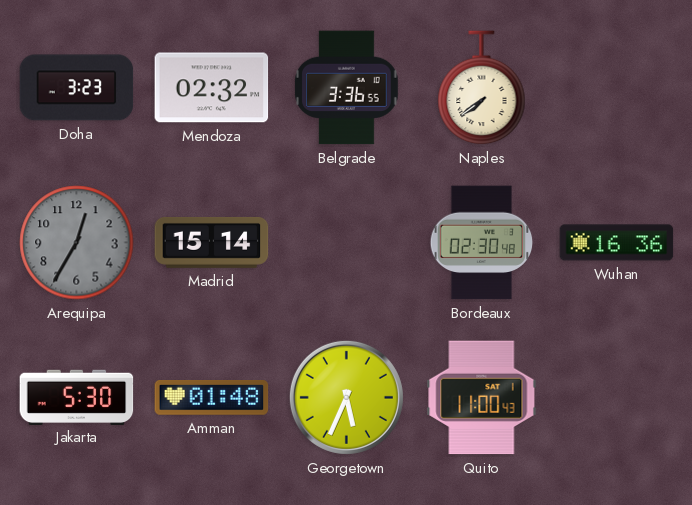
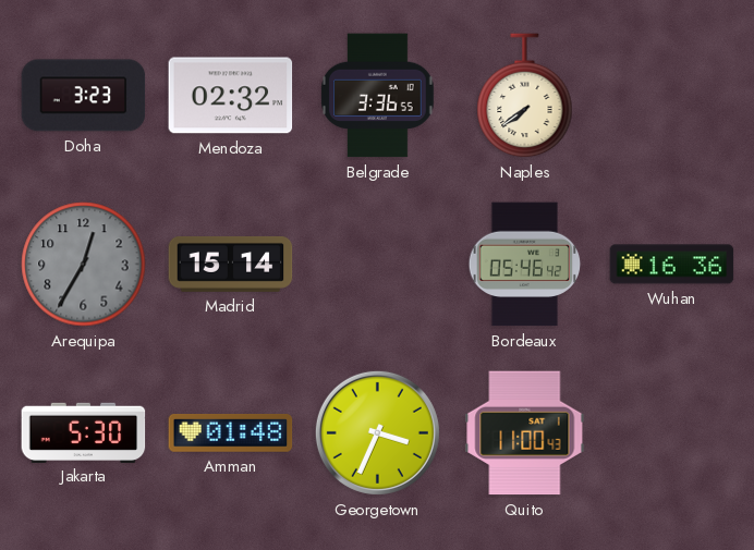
Bordeaux: 02:30 -> 05:46 (525, 265)
Georgetown: 5:34 -> 3:34 (377, 432)
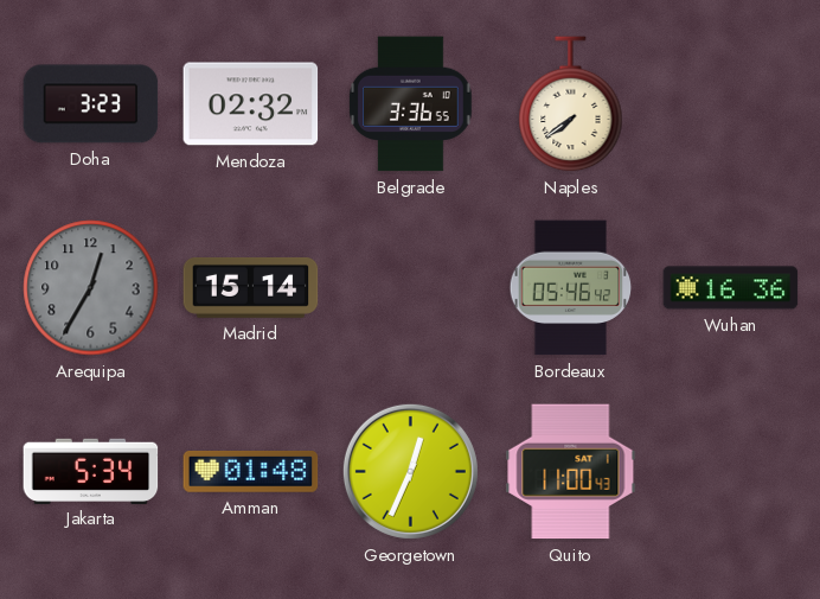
Jakarta: 5:30 -> 5:34 (91, 471)
Georgetown: 3:34 -> 12:34 (410, 471)
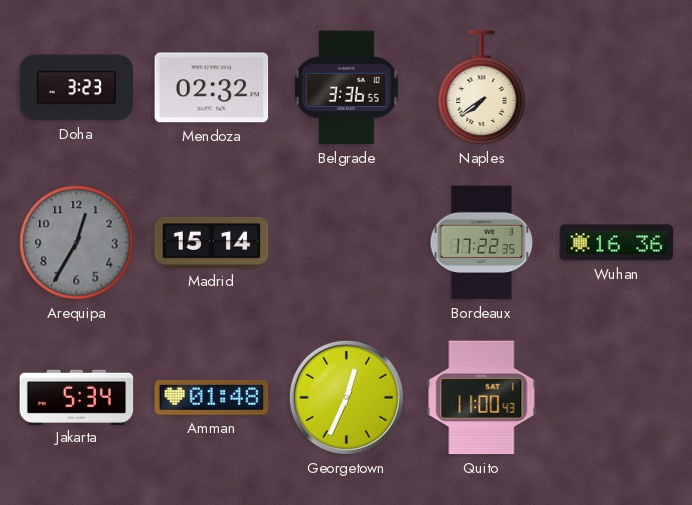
Bordeaux: 05:46 -> 17:22 (482, 243)
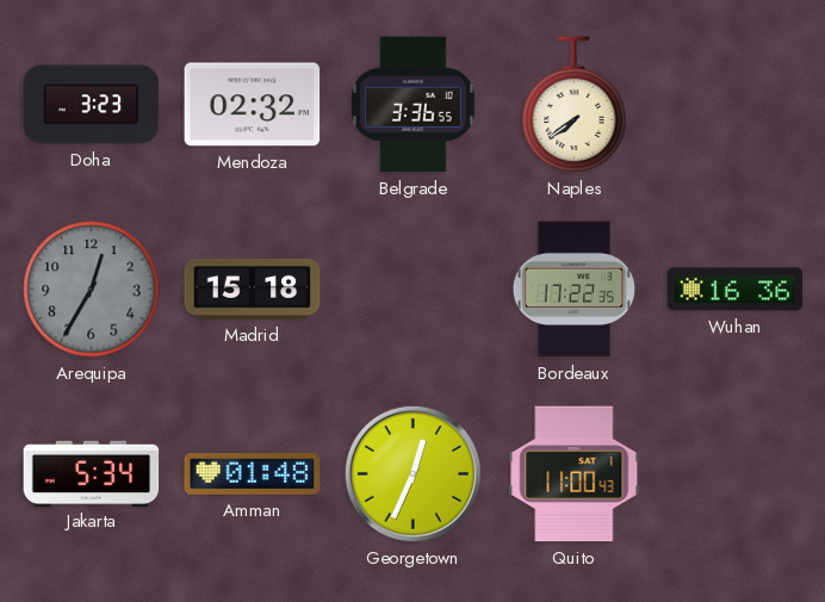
Madrid: 15:14 -> 15:18 (253, 288)
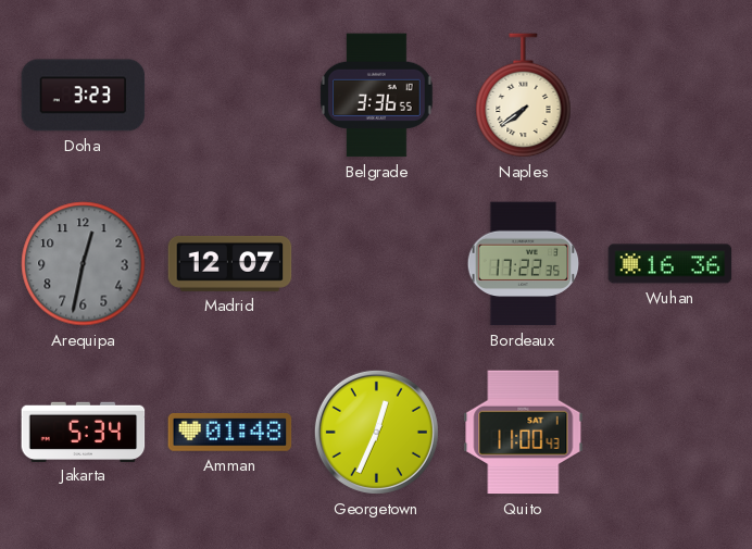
Mendoza: 02:32 -> none (253, 105)
Arequipa: 12:35 -> 12:32 (84, 264)
Madrid: 15:18 -> 12:07 (230, 263)
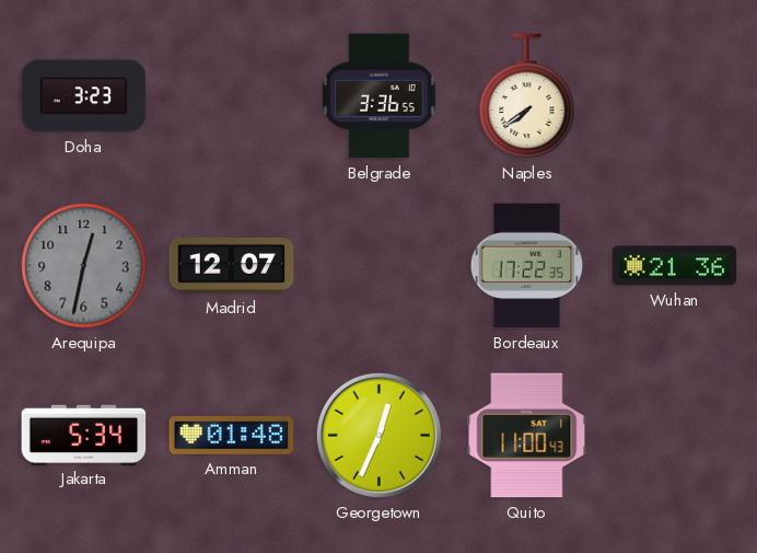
Wuhan: 16:36 -> 21:36 (675, 266)
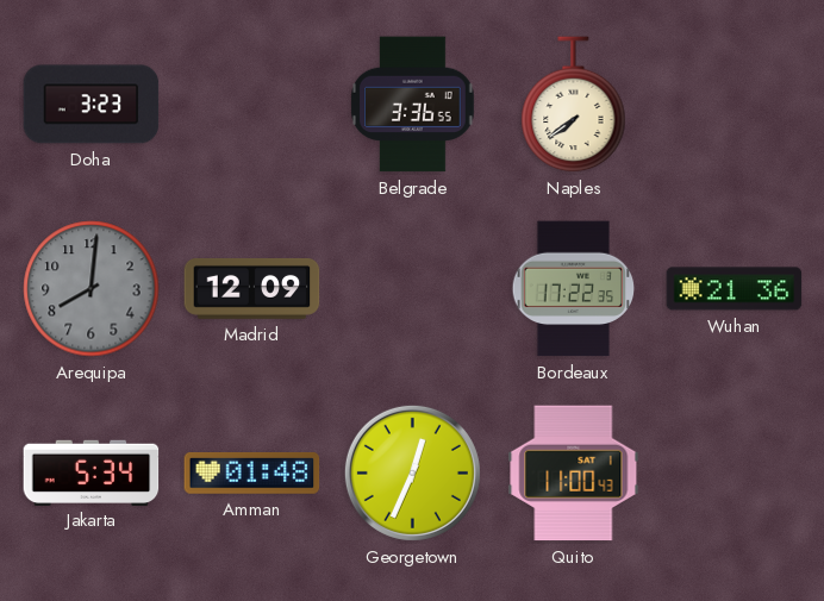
Arequipa: 12:32 -> 8:01 (92, 289)
Madrid: 12:07 -> 12:09 (252, 288)
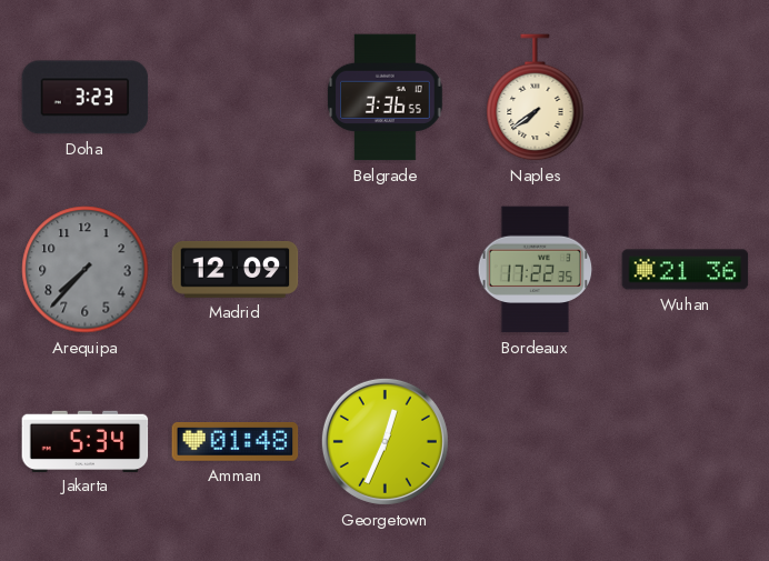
Arequipa: 8:01 -> 7:37 (86, 270)
Quito: 11:00 -> none (574, 474)
